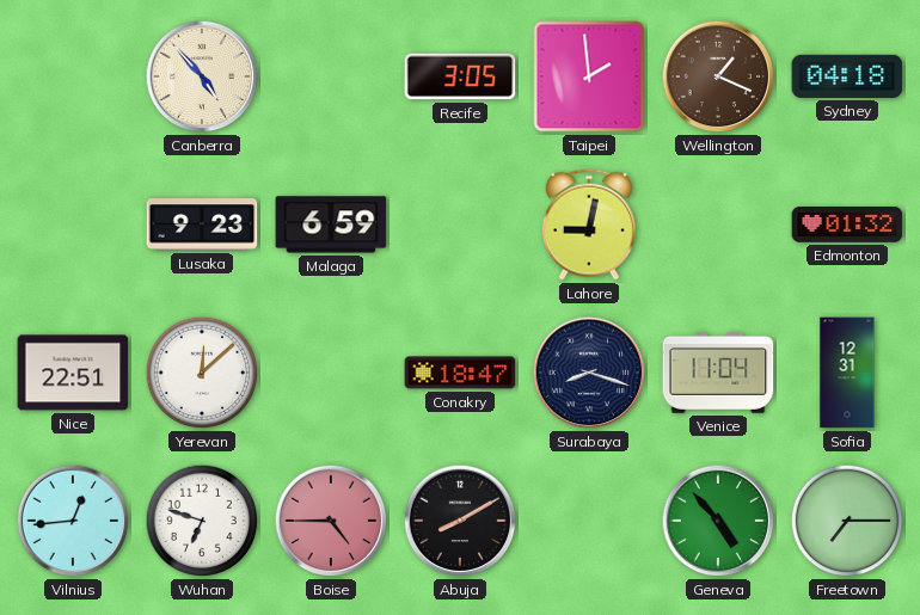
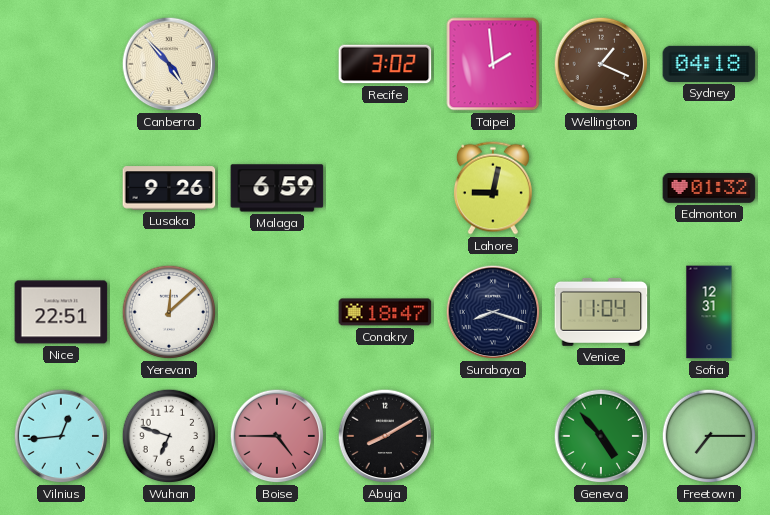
Recife: 3:05 -> 3:02 (385, 64)
Lusaka: 9:23 -> 9:26 (169, 188)
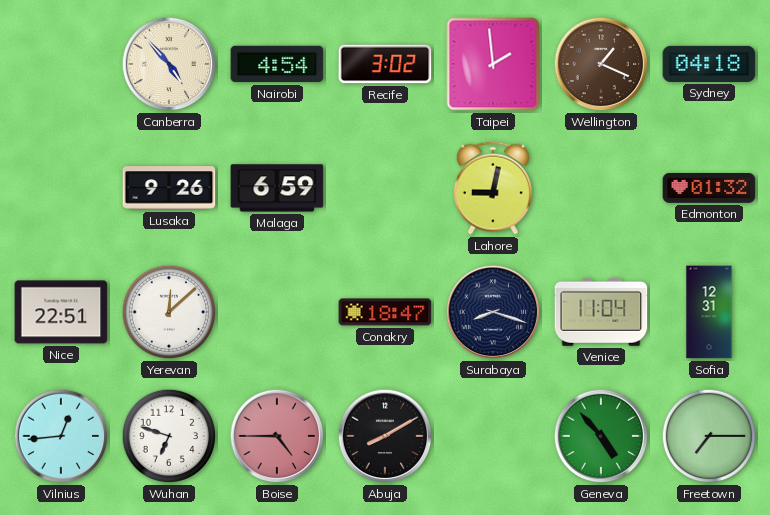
Nairobi: none -> 4:54 (277, 64)
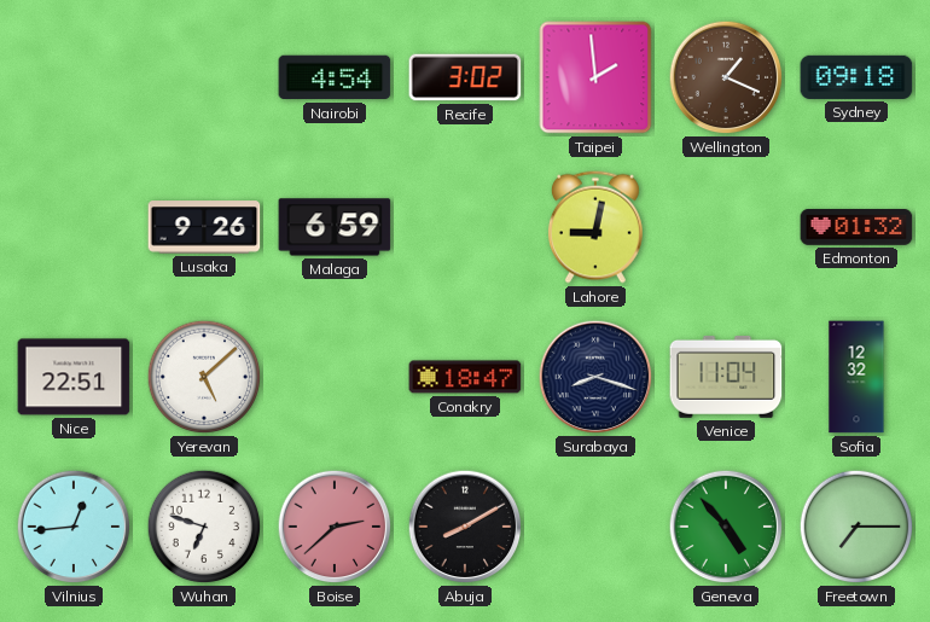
Canberra: 4:53 -> none (169, 64)
Sydney: 04:18 -> 09:18 (856, 77)
Yerevan: 12:08 -> 5:08 (204, 377)
Sofia: 12:31 -> 12:32 (856, 377)
Boise: 4:45 -> 2:38 (335, 527)
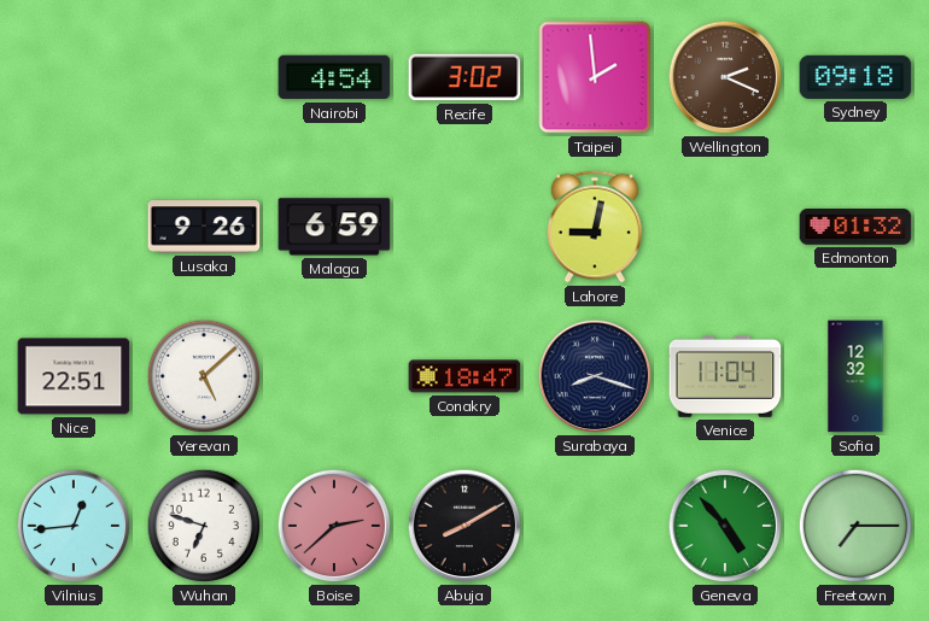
Wellington: 1:19 -> 2:19 (725, 77)
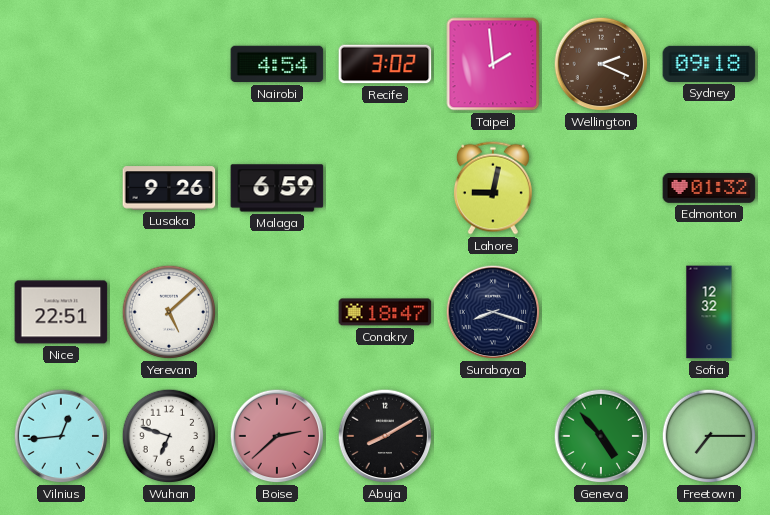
Venice: 11:04 -> none (725, 376)
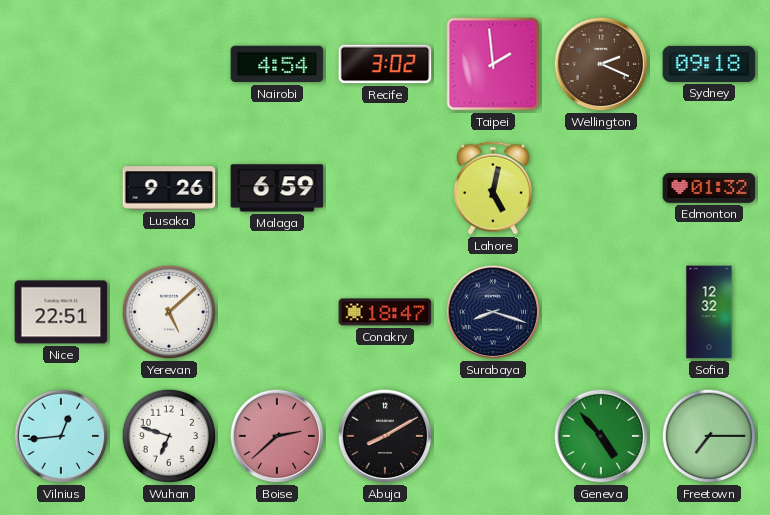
Lahore: 9:02 -> 5:02 (493, 188)
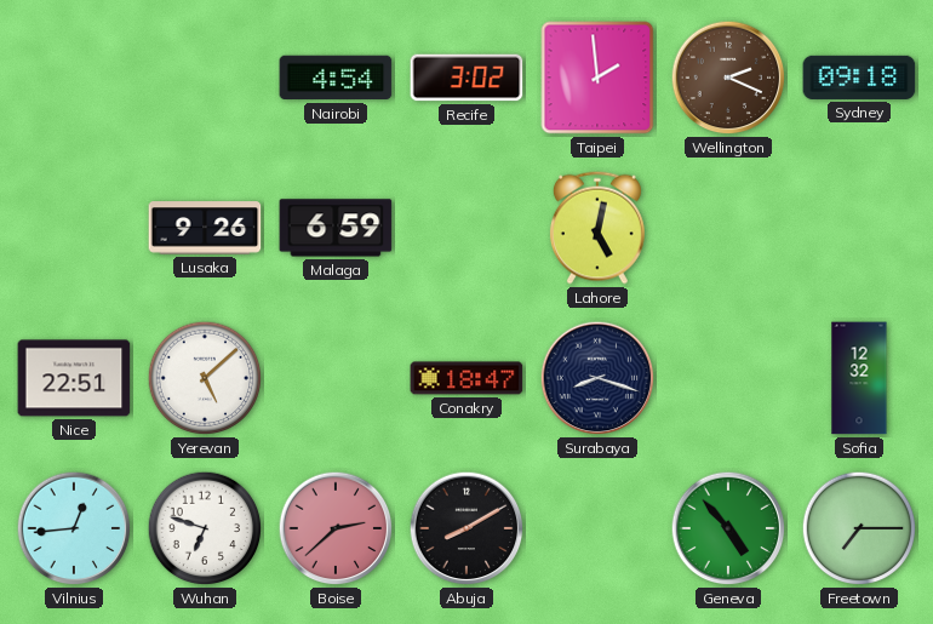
Edmonton: 01:32 -> none (709, 189)
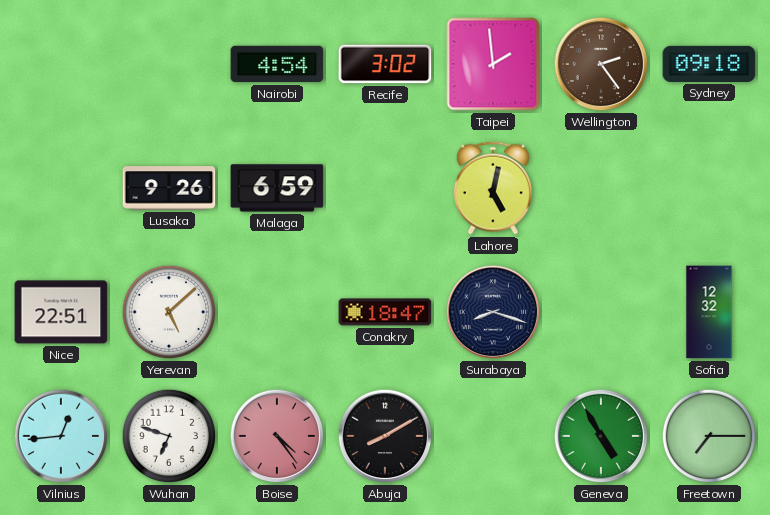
Wellington: 2:19 -> 2:24 (601, 64)
Boise: 2:38 -> 4:24 (277, 436)
Geneva: 4:53 -> 4:55 (601, 436)
